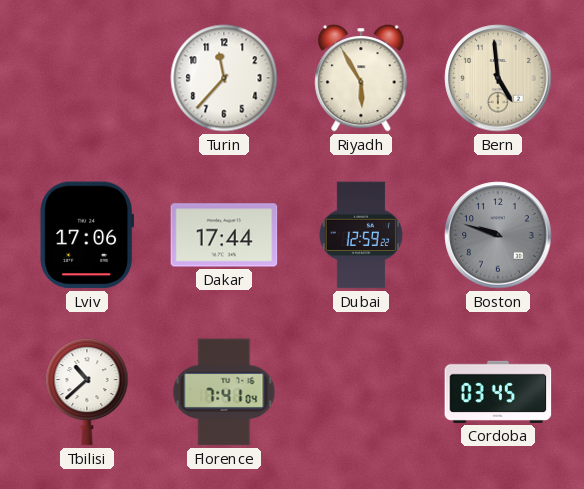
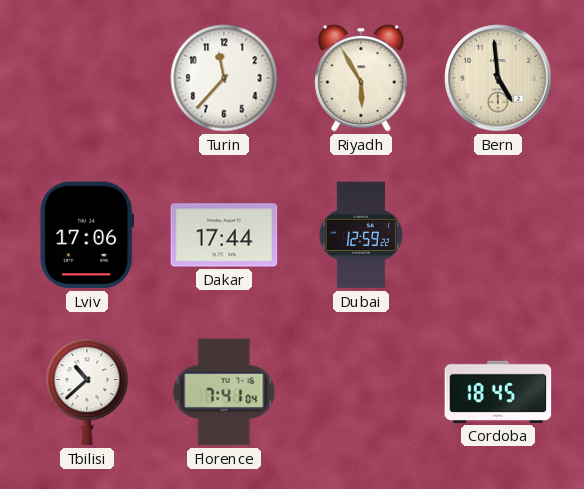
Boston: 9:48 -> none (498, 235)
Cordoba: 03:45 -> 18:45 (498, 392)
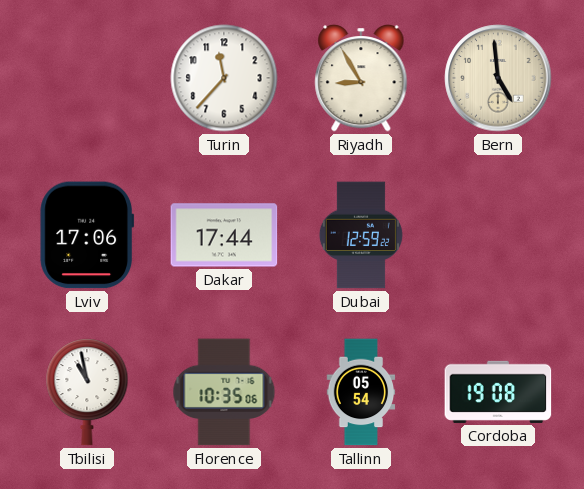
Riyadh: 5:55 -> 8:55 (361, 78)
Tbilisi: 10:38 -> 10:58 (87, 392)
Florence: 7:41 -> 10:35 (224, 392)
Tallinn: none -> 05:54 (361, 392)
Cordoba: 18:45 -> 19:08 (498, 392)
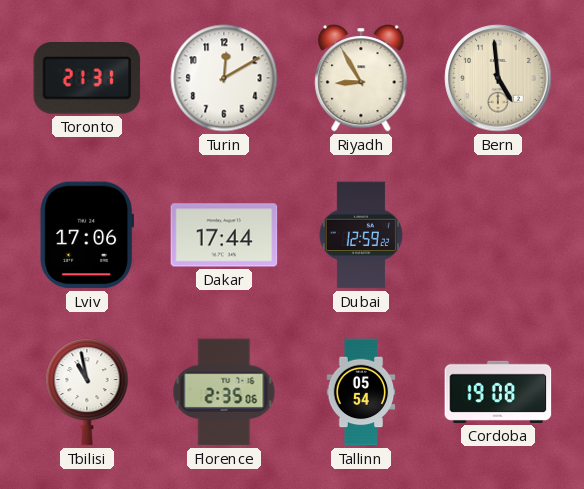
Toronto: none -> 21:31 (87, 79)
Turin: 11:37 -> 12:10 (224, 78)
Florence: 10:35 -> 2:35 (224, 392)
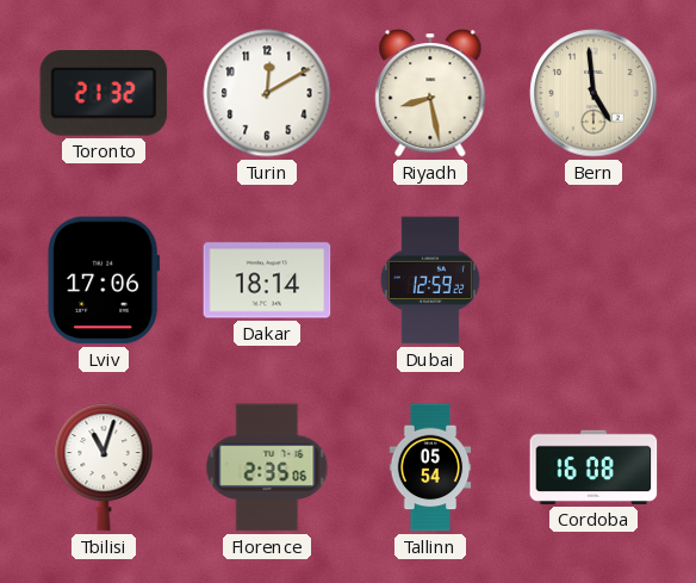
Toronto: 21:31 -> 21:32 (104, 94)
Riyadh: 8:55 -> 8:28 (430, 93)
Dakar: 17:44 -> 18:14 (267, 280)
Tbilisi: 10:58 -> 11:03 (104, 467)
Cordoba: 19:08 -> 16:08 (594, 467)
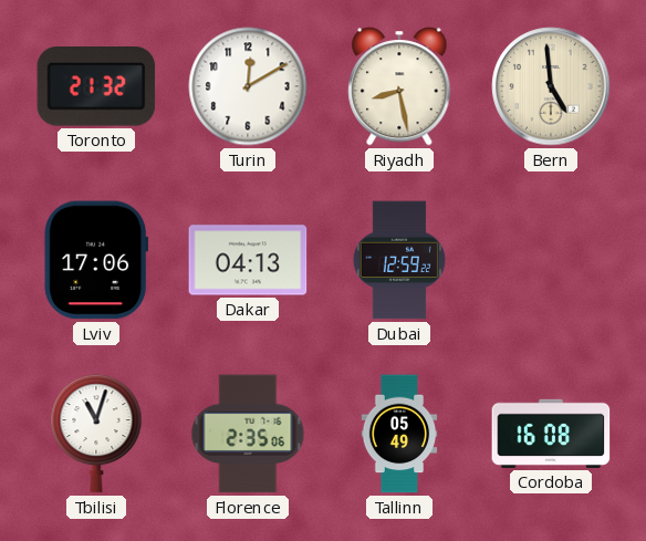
Dakar: 18:14 -> 04:13 (248, 260)
Tallinn: 05:54 -> 05:49 (399, 434)
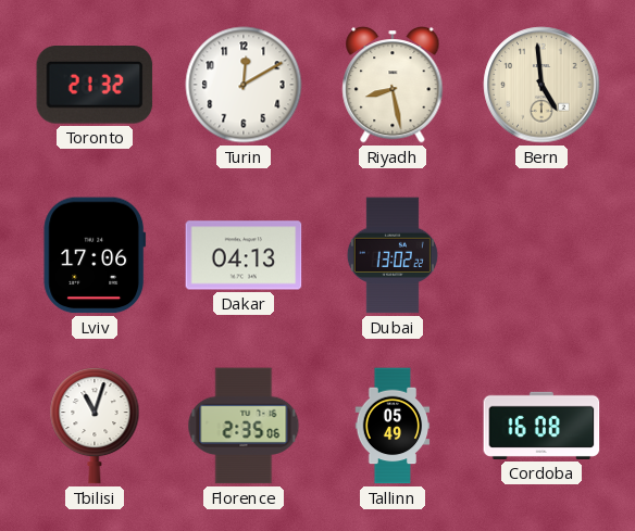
Dubai: 12:59 -> 13:02 (393, 255)
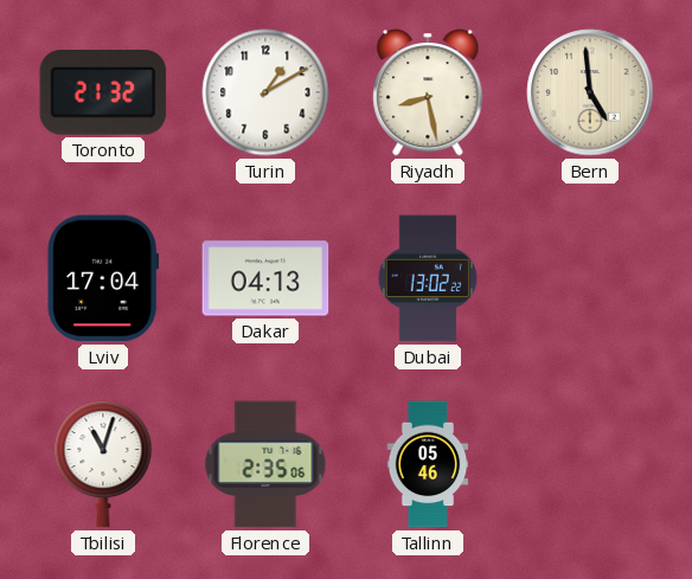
Turin: 12:10 -> 1:10 (265, 92)
Lviv: 17:06 -> 17:04 (103, 278)
Tallinn: 05:49 -> 05:46 (428, 464)
Cordoba: 16:08 -> none (541, 426)
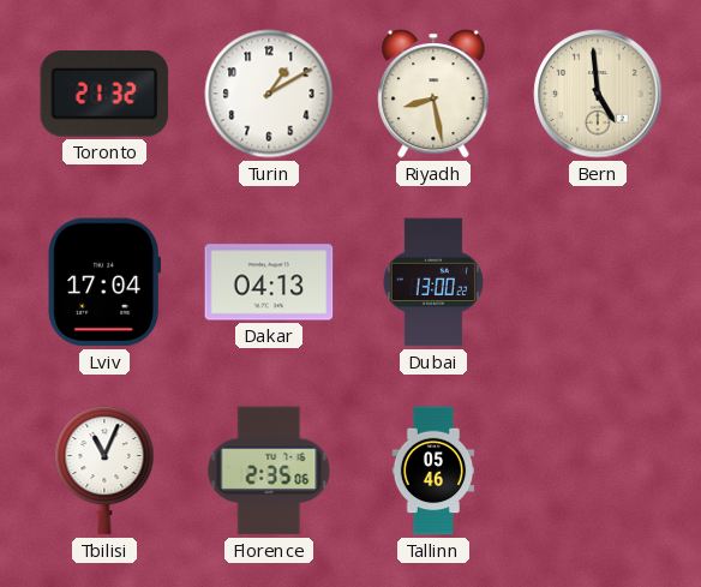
Dubai: 13:02 -> 13:00 (433, 282)
Tbilisi: 11:03 -> 11:04 (104, 471)
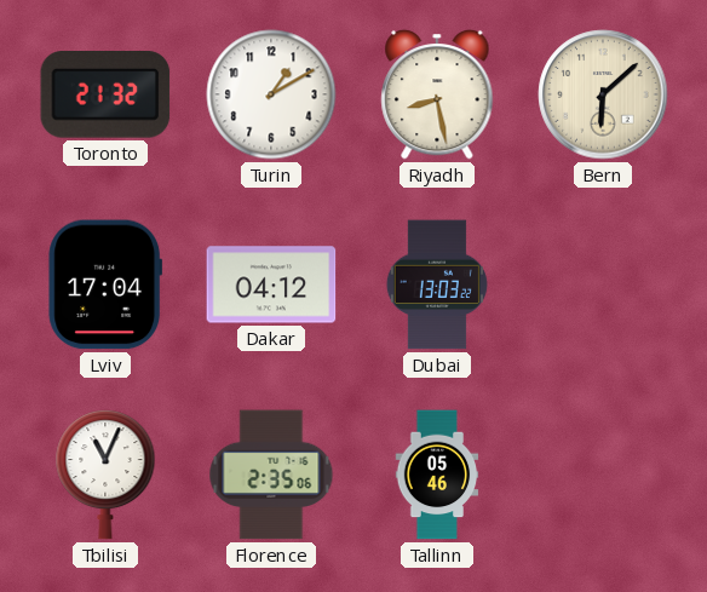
Bern: 4:59 -> 6:08 (603, 94)
Dakar: 04:13 -> 04:12 (271, 284)
Dubai: 13:00 -> 13:03 (437, 284)
